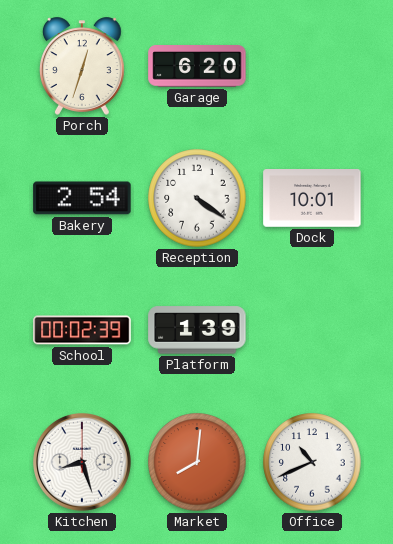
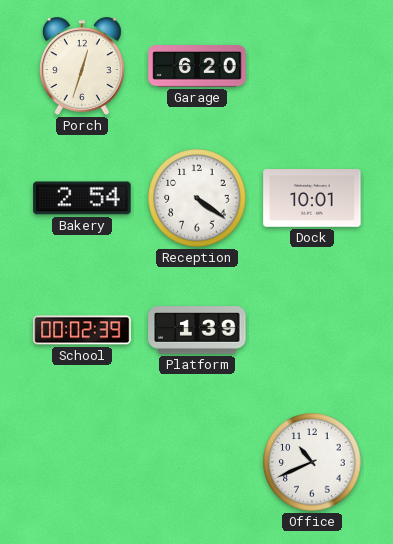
Kitchen: 8:27 -> none (83, 463)
Market: 8:01 -> none (197, 462)
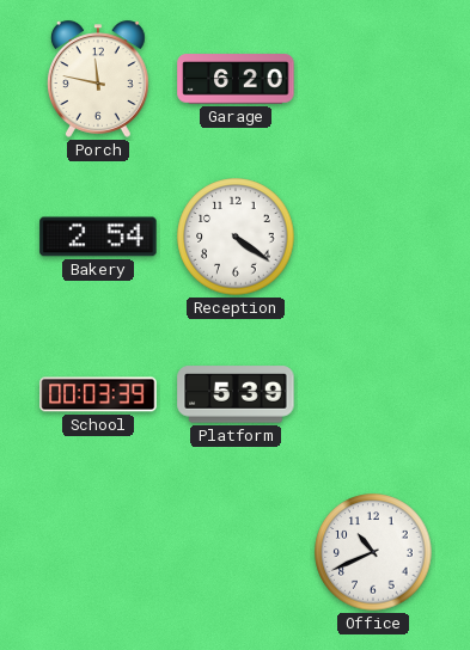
Porch: 12:33 -> 11:47 (98, 79)
Dock: 10:01 -> none (312, 199)
School: 00:02 -> 00:03 (98, 394)
Platform: 1:39 -> 5:39 (236, 394)
